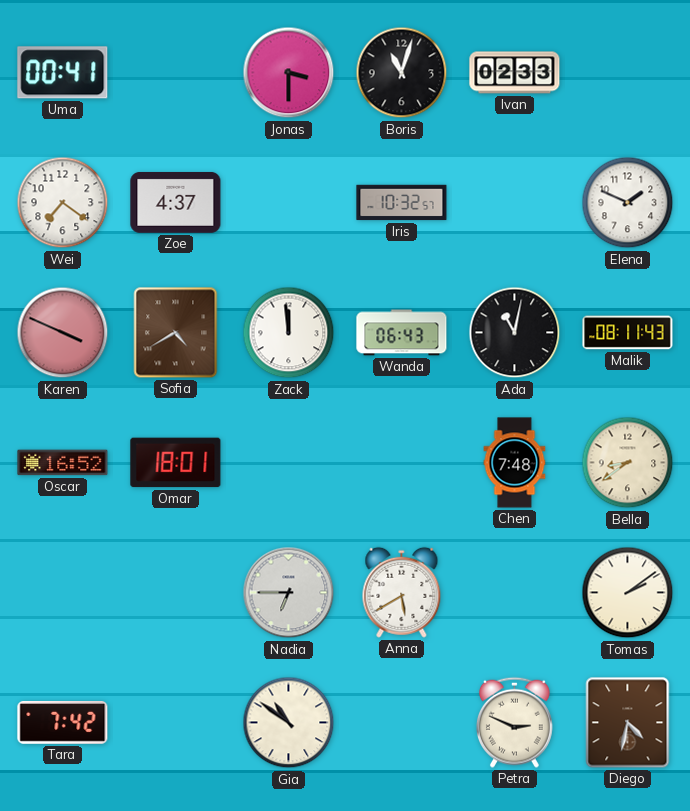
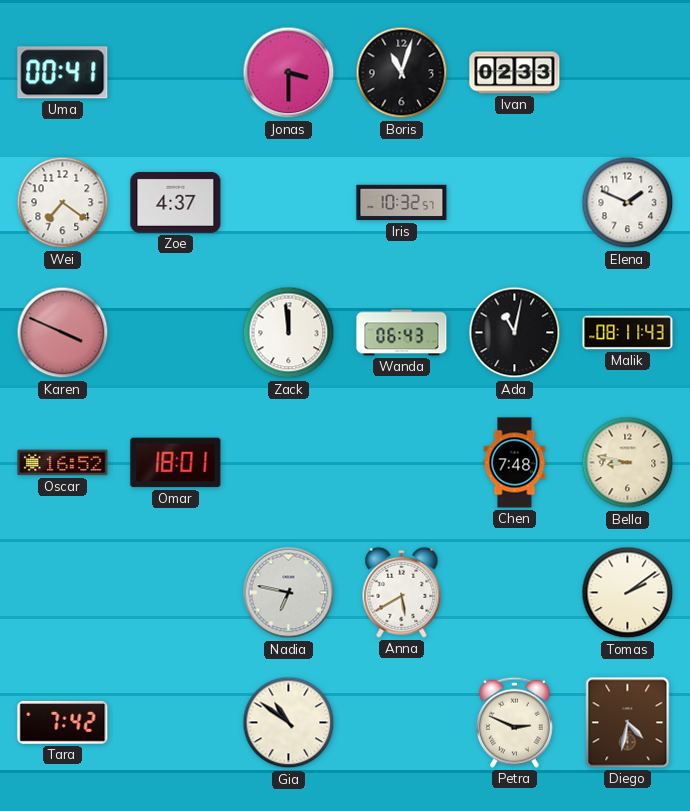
Sofia: 4:40 -> none (176, 333)
Bella: 8:39 -> 8:47 (628, 463)
Nadia: 6:45 -> 6:47 (289, 593)
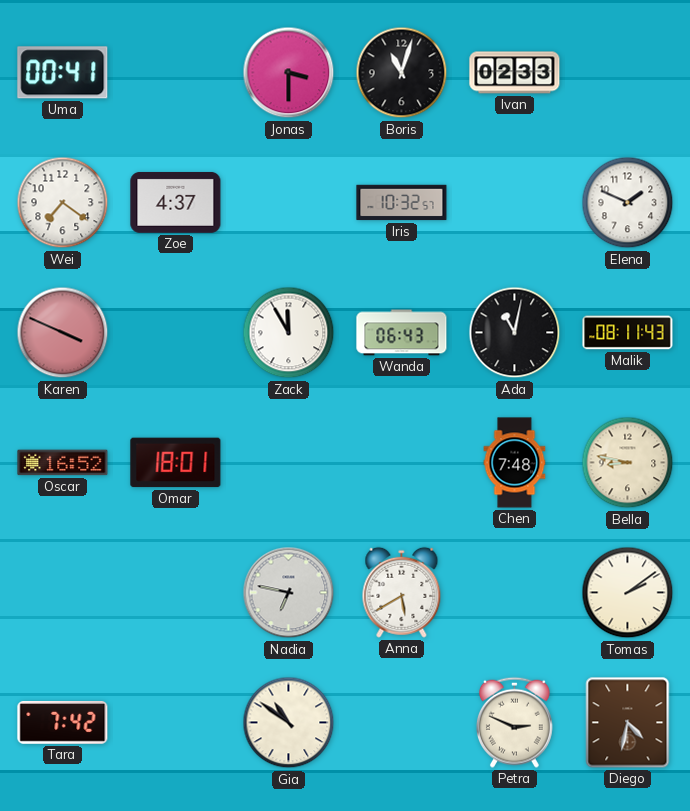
Zack: 11:59 -> 11:55 (289, 333)
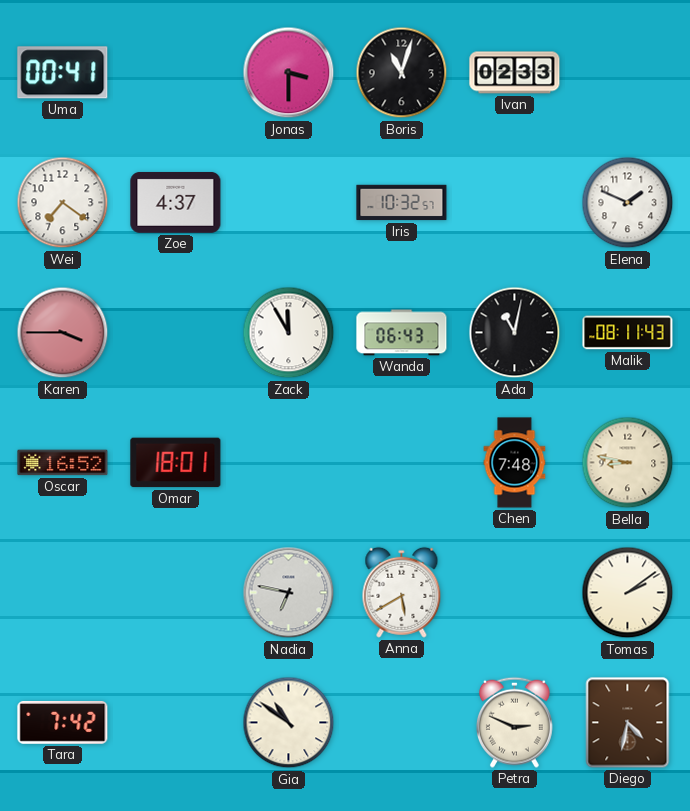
Karen: 3:49 -> 3:45 (63, 333)
